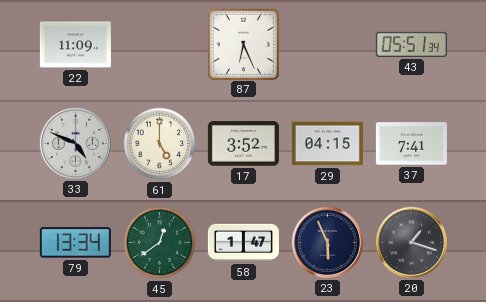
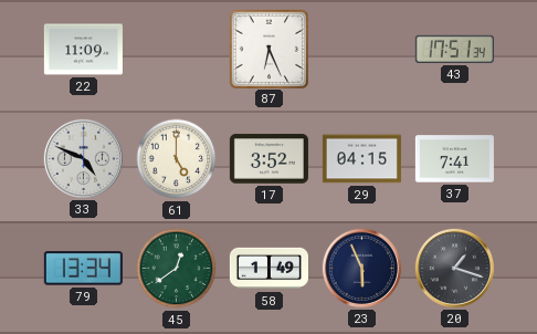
43: 05:51 -> 17:51 (454, 49)
58: 1:47 -> 1:49 (268, 269)
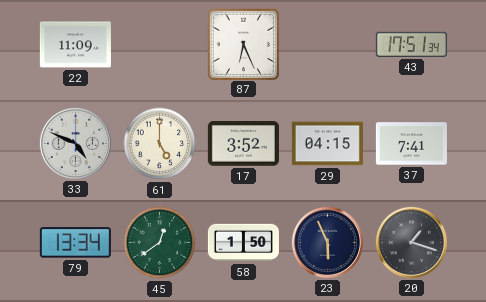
58: 1:49 -> 1:50 (243, 243)
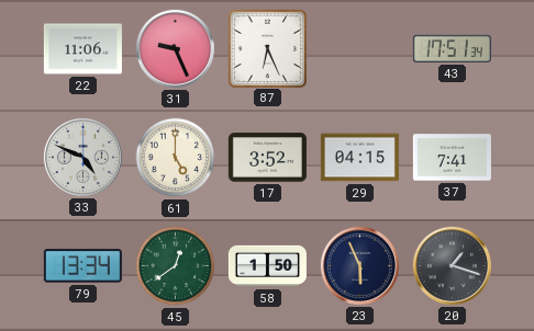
22: 11:09 -> 11:06 (82, 49)
31: none -> 9:26 (175, 48)
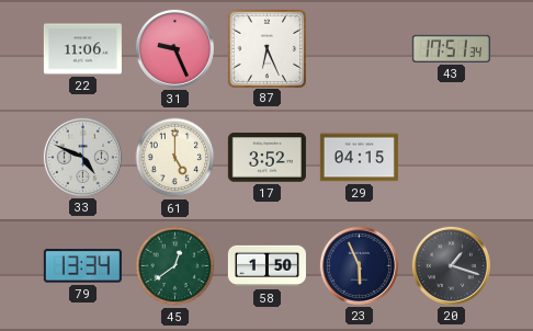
37: 7:41 -> none (452, 158)
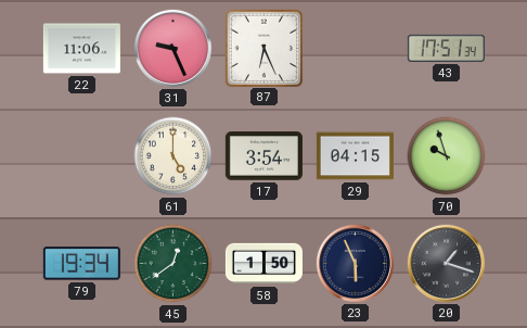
33: 4:49 -> none (82, 157)
17: 3:52 -> 3:54 (263, 156)
70: none -> 9:57 (447, 156)
79: 13:34 -> 19:34 (81, 264)
